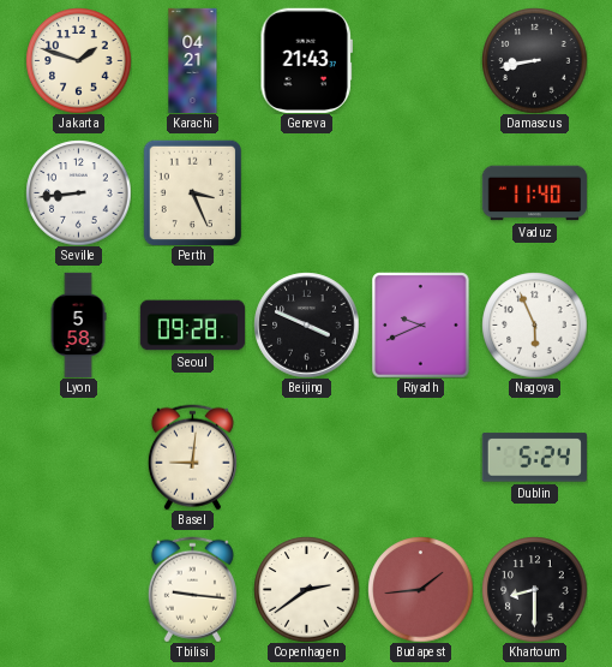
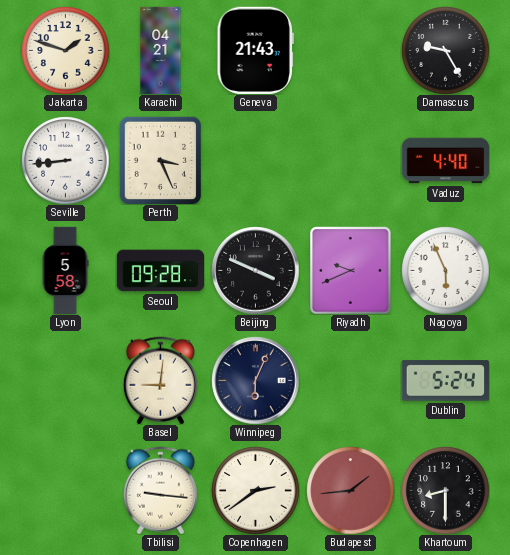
Damascus: 8:43 -> 9:25 (445, 50)
Vaduz: 11:40 -> 4:40 (445, 161)
Winnipeg: none -> 6:04 (255, 380)
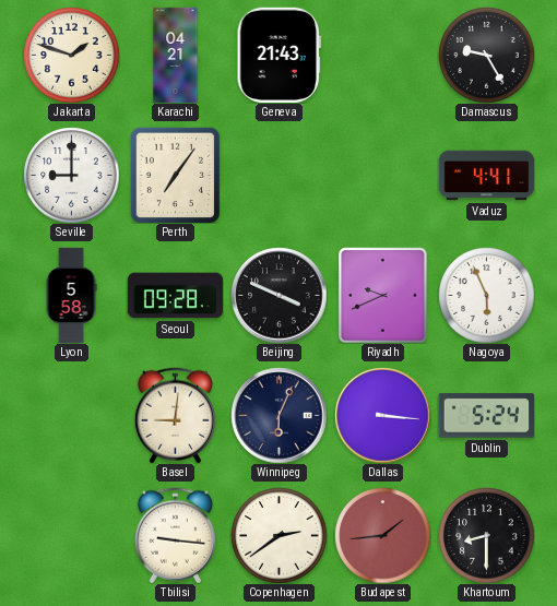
Seville: 8:44 -> 9:00 (71, 175)
Perth: 3:26 -> 7:06 (176, 175)
Vaduz: 4:40 -> 4:41 (486, 176)
Dallas: none -> 3:16 (382, 415)
